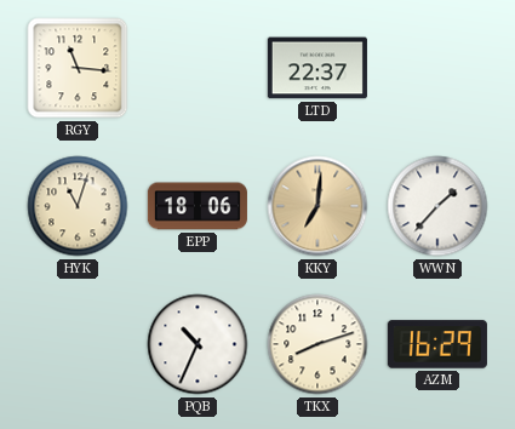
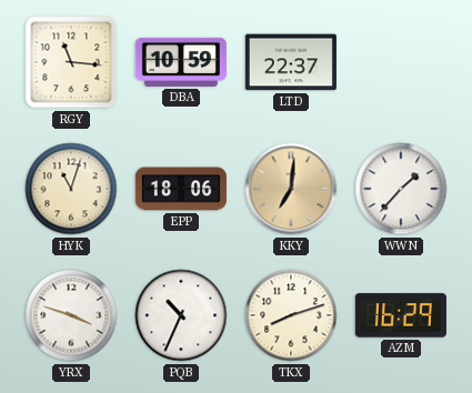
DBA: none -> 10:59 (181, 62)
YRX: none -> 3:48 (71, 315)
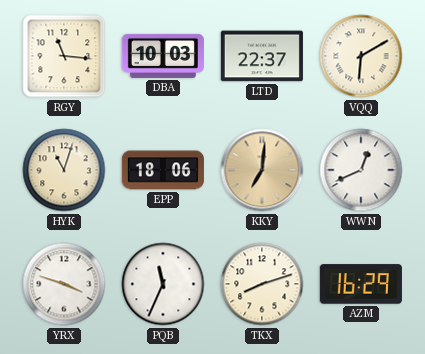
DBA: 10:59 -> 10:03 (163, 56)
VQQ: none -> 6:10 (361, 56)
WWN: 1:37 -> 12:41 (361, 170)
PQB: 10:34 -> 11:34 (163, 284)
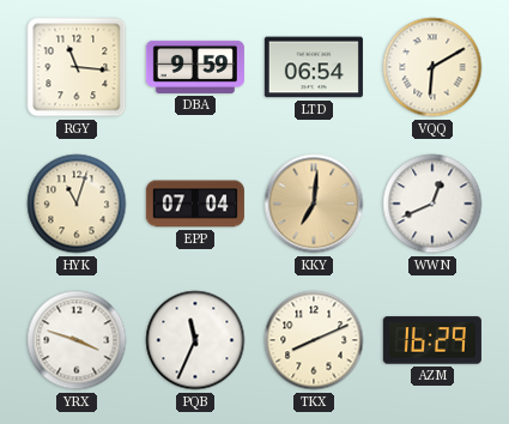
DBA: 10:03 -> 9:59 (195, 67)
LTD: 22:37 -> 06:54 (314, 67)
EPP: 18:06 -> 07:04 (195, 204)
TKX: 8:12 -> 8:11 (314, 340)
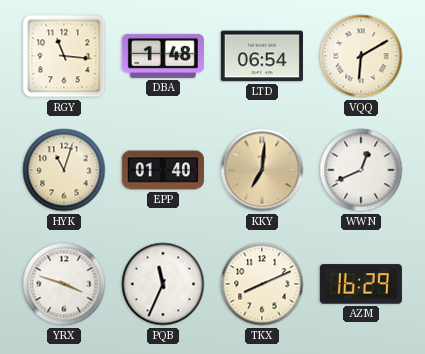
DBA: 9:59 -> 1:48 (163, 56)
EPP: 07:04 -> 01:40 (163, 170)
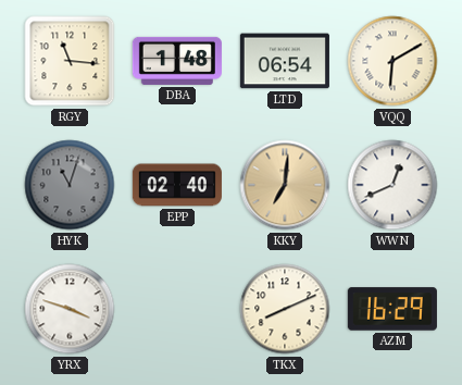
HYK dial: cream -> grey (70, 185)
EPP: 01:40 -> 02:40 (177, 185)
PQB: 11:34 -> none (163, 284)
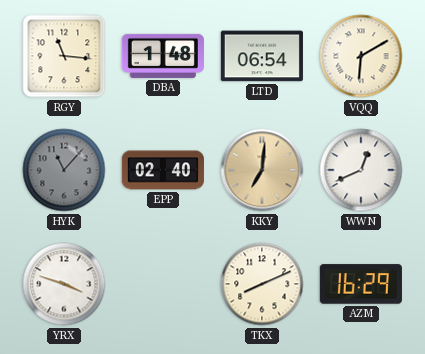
HYK: 11:03 -> 11:07 (64, 170)
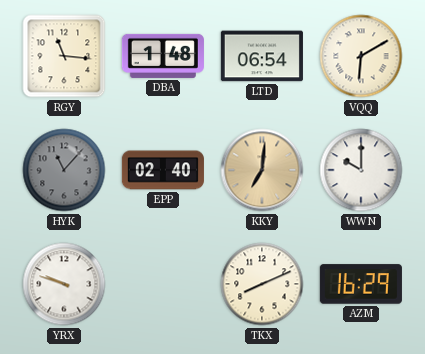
WWN: 12:41 -> 10:00 (361, 170)
YRX: 3:48 -> 9:48 (64, 284)
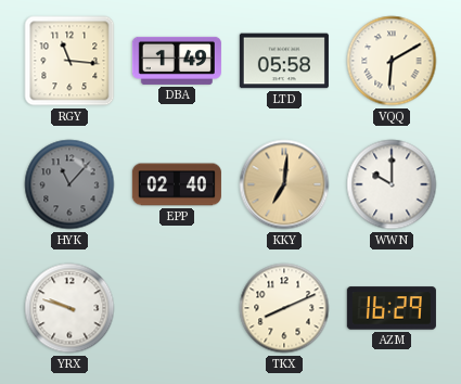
DBA: 1:48 -> 1:49 (177, 61)
LTD: 06:54 -> 05:58 (284, 61)
